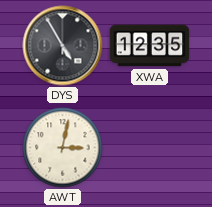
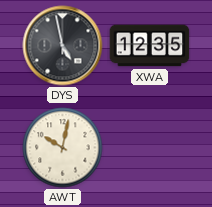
DYS: 4:55 -> 4:58 (63, 46)
AWT: 3:02 -> 10:02 (63, 148)
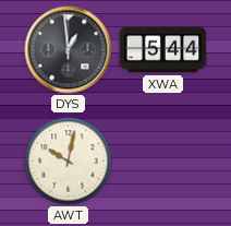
DYS: 4:58 -> 12:59 (69, 50)
XWA: 12:35 -> 5:44 (163, 50)
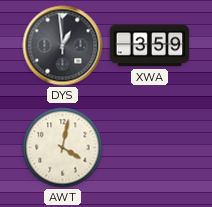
XWA: 5:44 -> 3:59 (150, 46)
AWT: 10:02 -> 4:02 (63, 148)
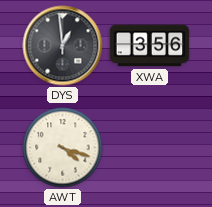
XWA: 3:59 -> 3:56 (150, 46)
AWT: 4:02 -> 4:18 (63, 148)
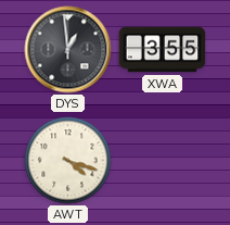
XWA: 3:56 -> 3:55 (163, 50)
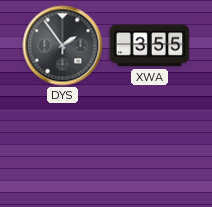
DYS: 12:59 -> 1:54 (63, 46)
AWT: 4:18 -> none (68, 161)
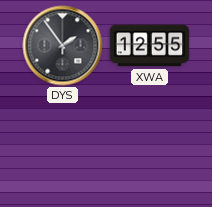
XWA: 3:55 -> 12:55 (150, 46)
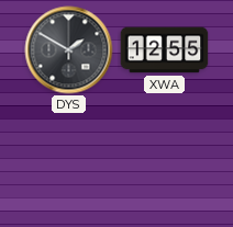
DYS: 1:54 -> 1:50 (69, 50)
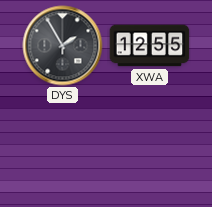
DYS: 1:50 -> 1:55 (63, 46)
